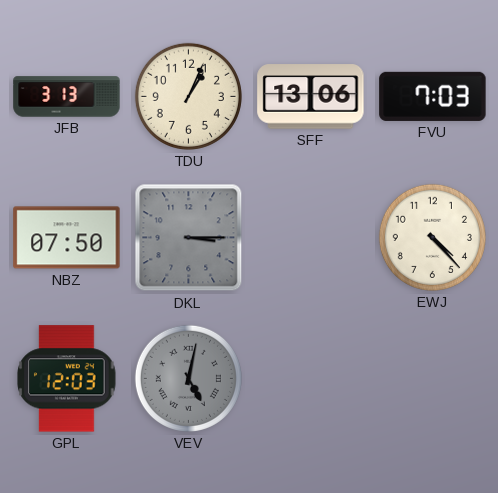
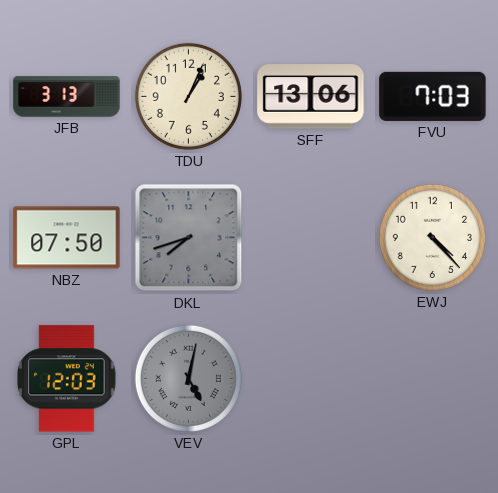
DKL: 3:15 -> 7:42 (189, 238)
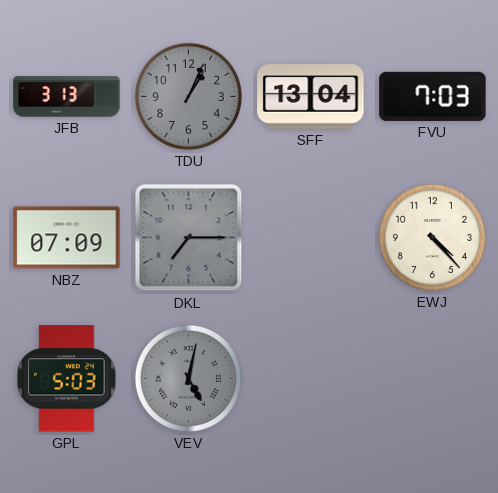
TDU dial: cream -> grey (188, 96)
SFF: 13:06 -> 13:04 (311, 97)
NBZ: 07:50 -> 07:09 (67, 238)
DKL: 7:42 -> 7:15 (189, 238)
GPL: 12:03 -> 5:03 (67, 379)
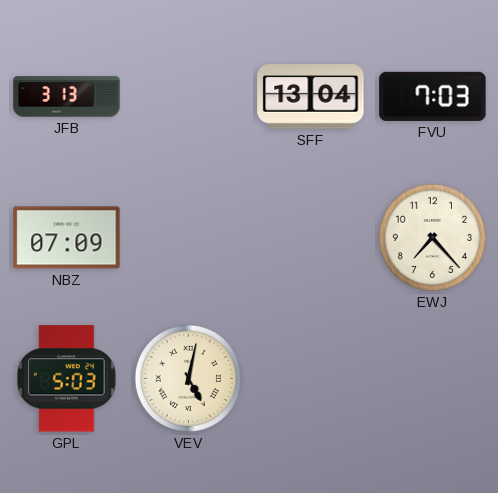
TDU: 1:04 -> none (188, 96)
DKL: 7:15 -> none (189, 238)
EWJ: 4:23 -> 7:23 (432, 237)
VEV dial: grey -> cream (188, 378)
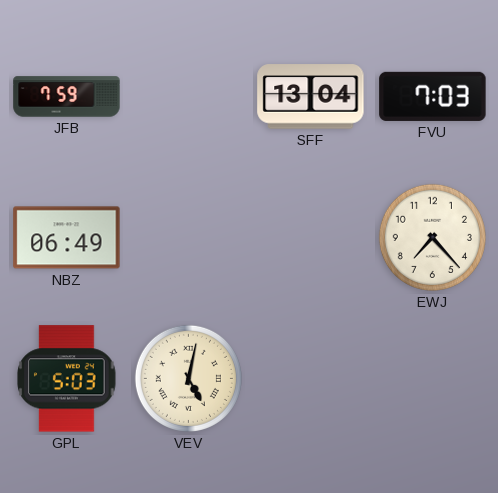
JFB: 3:13 -> 7:59 (67, 97)
NBZ: 07:09 -> 06:49 (67, 238)
